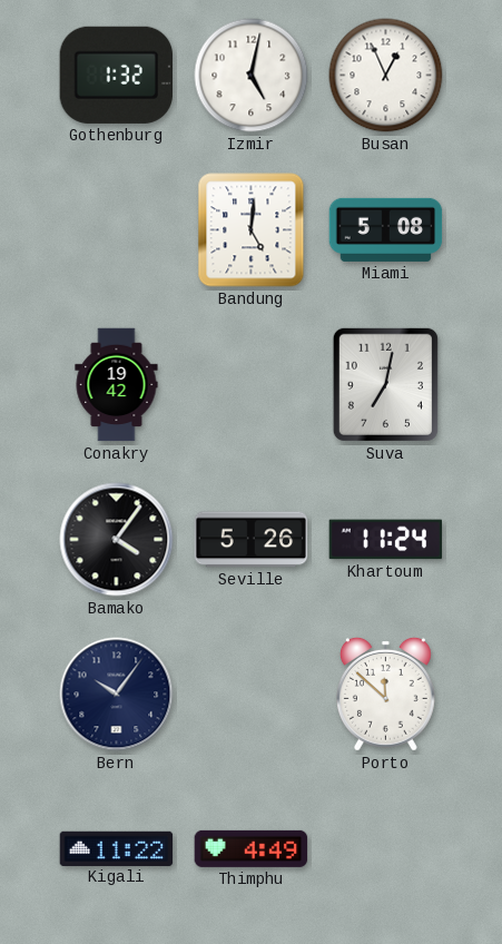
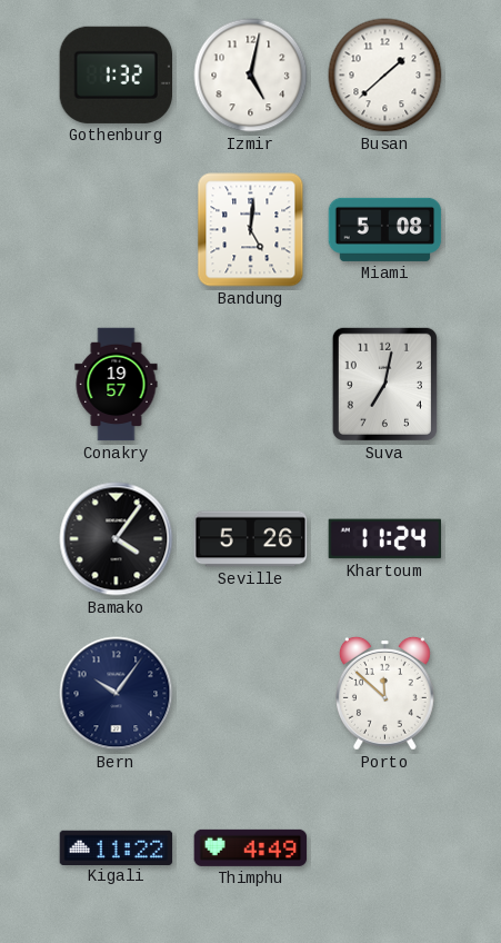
Busan: 12:56 -> 1:38 (385, 76)
Conakry: 19:42 -> 19:57 (117, 385)
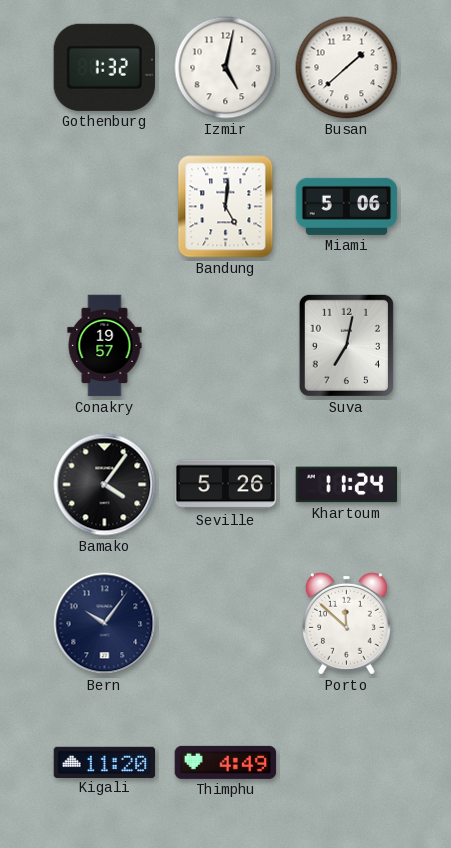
Miami: 5:08 -> 5:06 (347, 206)
Kigali: 11:22 -> 11:20 (105, 762)
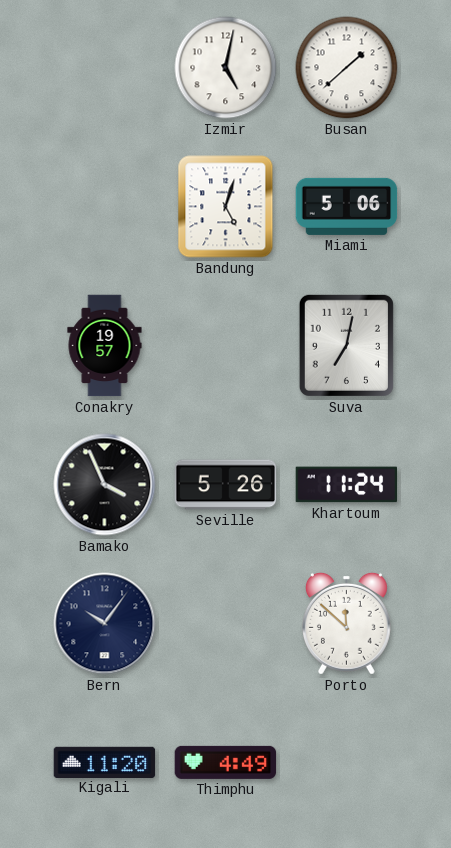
Gothenburg: 1:32 -> none (104, 67)
Bandung: 5:01 -> 5:03 (226, 207)
Bamako: 4:06 -> 3:56 (105, 485)
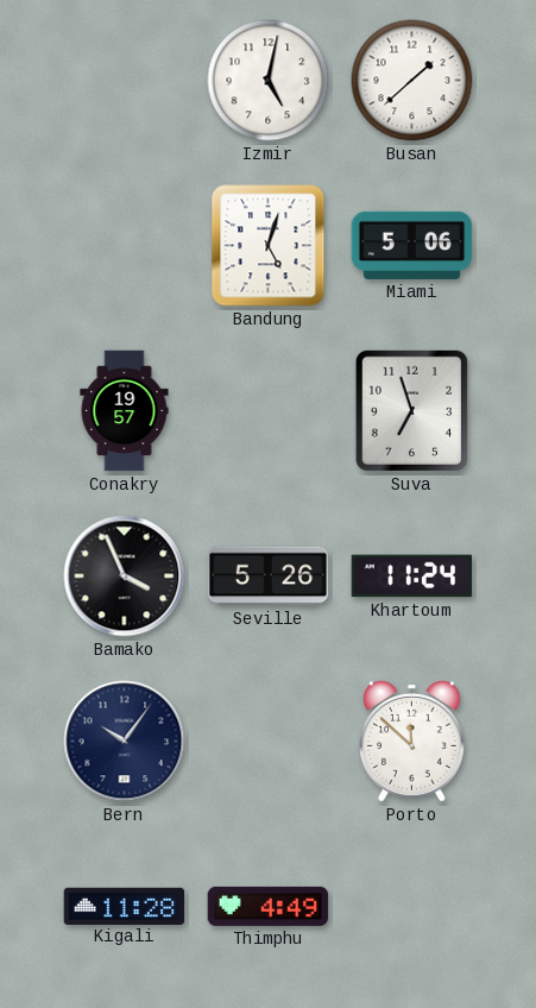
Suva: 7:02 -> 6:57 (411, 410)
Kigali: 11:20 -> 11:28 (125, 906)
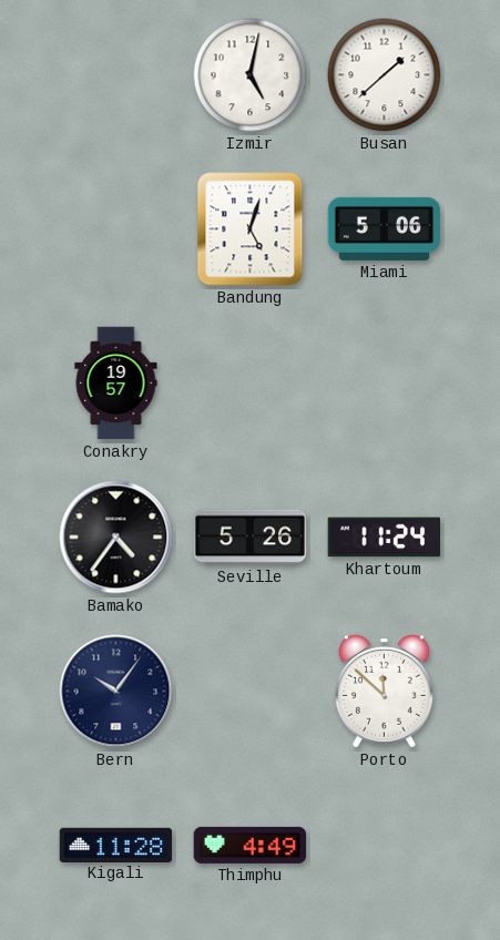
Suva: 6:57 -> none (411, 410)
Bamako: 3:56 -> 4:36 (116, 538)
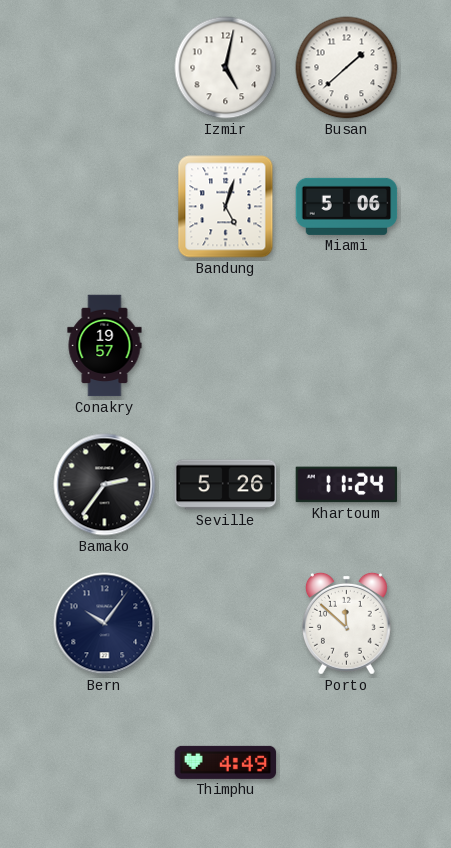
Bamako: 4:36 -> 2:36 (105, 485)
Kigali: 11:28 -> none (116, 845)
